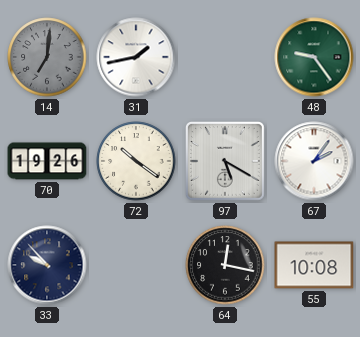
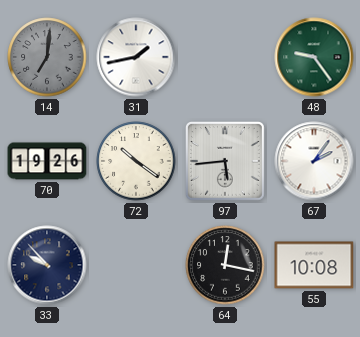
97: 5:20 -> 5:44 (226, 162)
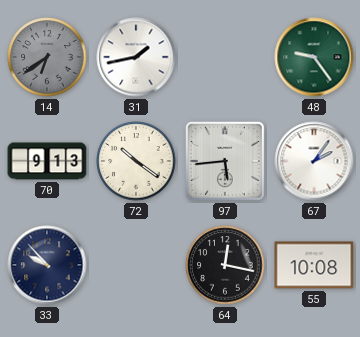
14: 7:01 -> 6:39 (47, 57)
70: 19:26 -> 9:13 (47, 161)
